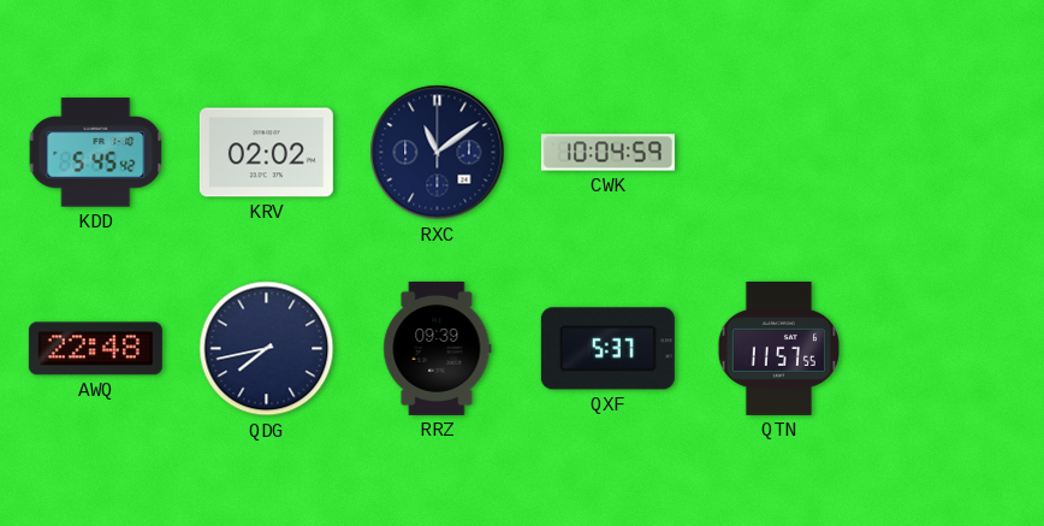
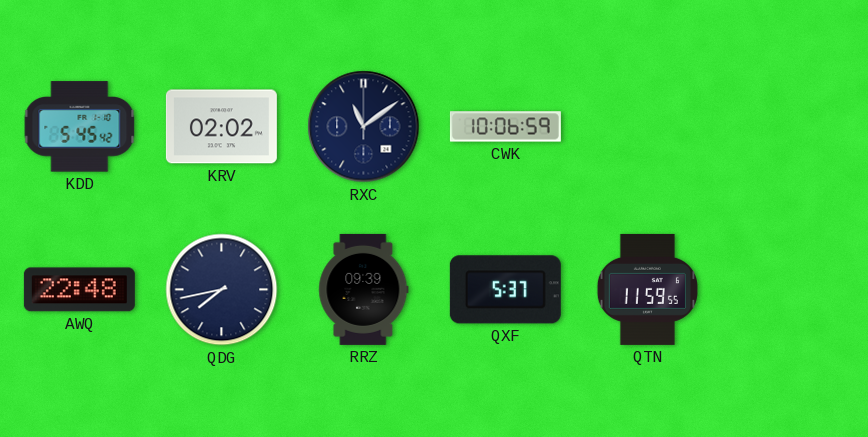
CWK: 10:04 -> 10:06 (505, 127)
QTN: 11:57 -> 11:59 (647, 289)
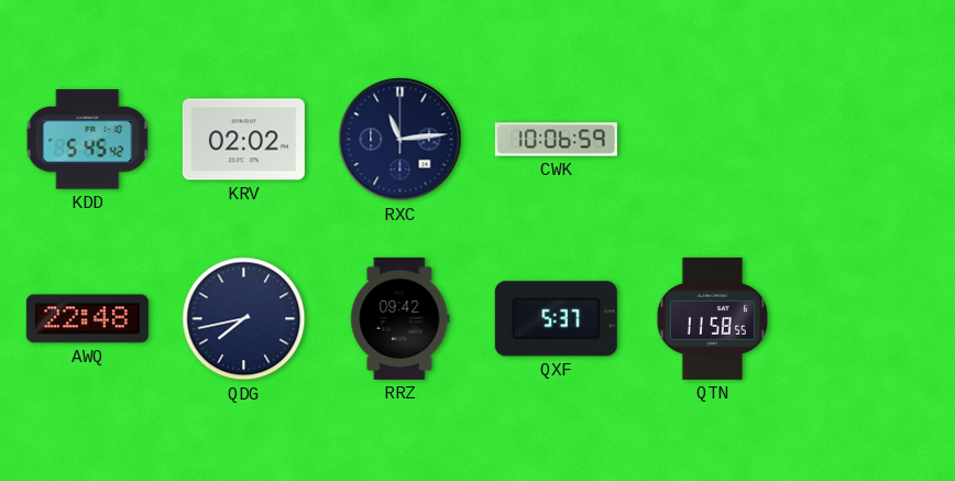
RXC: 11:09 -> 11:14 (400, 140)
RRZ: 09:39 -> 09:42 (400, 318)
QTN: 11:59 -> 11:58 (712, 318)
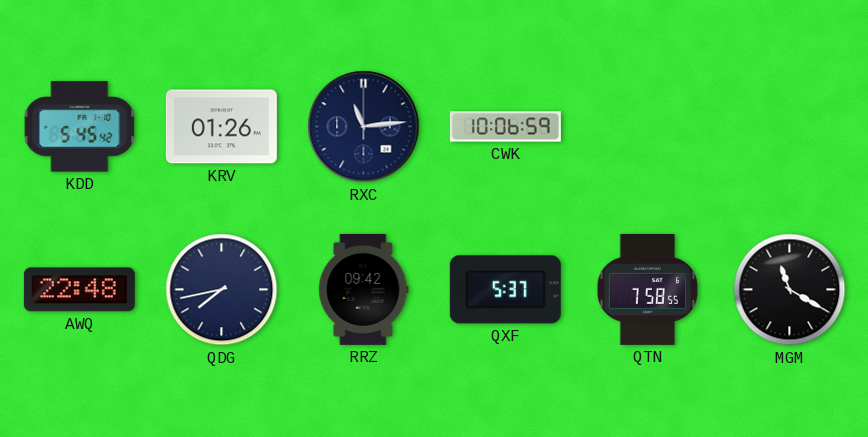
KRV: 02:02 -> 01:26 (221, 127)
QTN: 11:58 -> 7:58 (647, 289)
MGM: none -> 11:20 (790, 290)
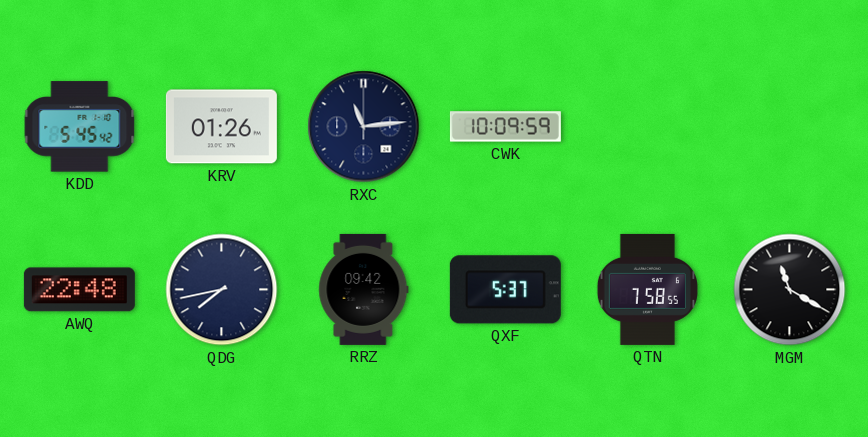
CWK: 10:06 -> 10:09 (505, 127)
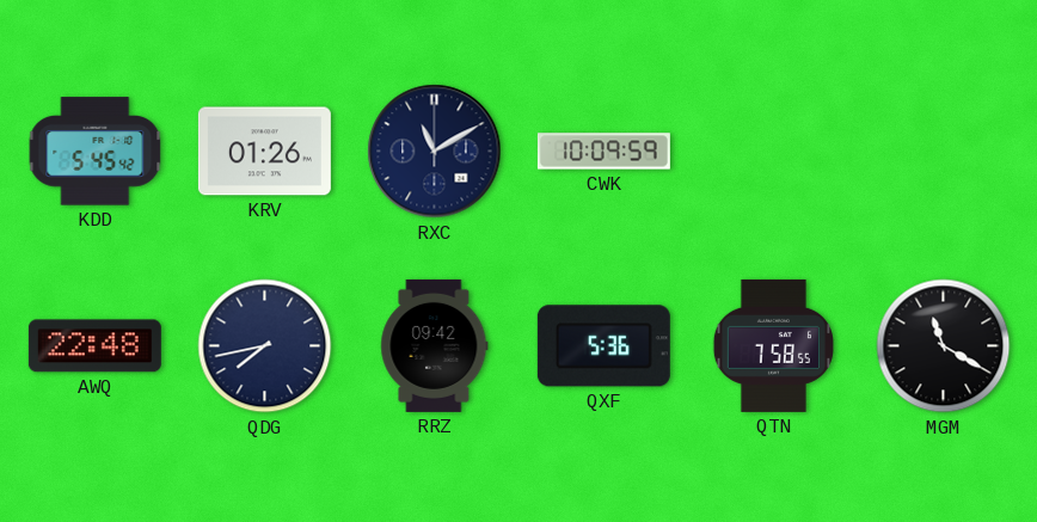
RXC: 11:14 -> 11:10 (435, 152)
QXF: 5:37 -> 5:36 (603, 346)
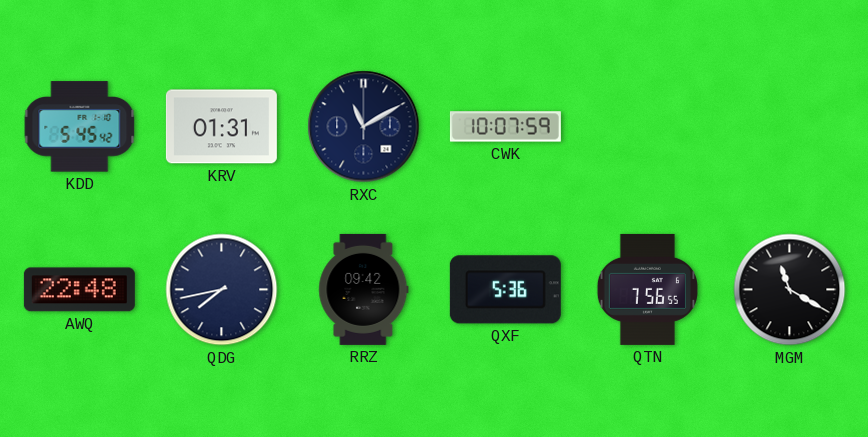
KRV: 01:26 -> 01:31 (221, 127)
CWK: 10:09 -> 10:07 (505, 127)
QTN: 7:58 -> 7:56 (647, 289)
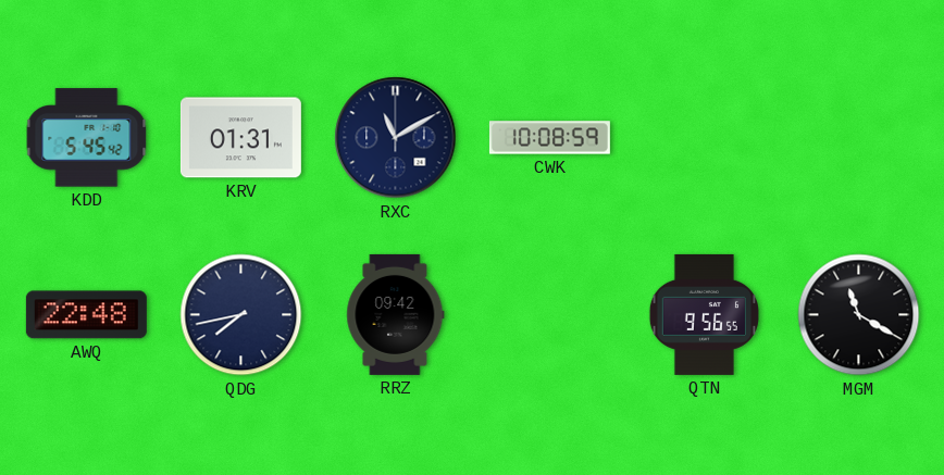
CWK: 10:07 -> 10:08 (549, 138)
QXF: 5:36 -> none (505, 290)
QTN: 7:56 -> 9:56 (704, 314)
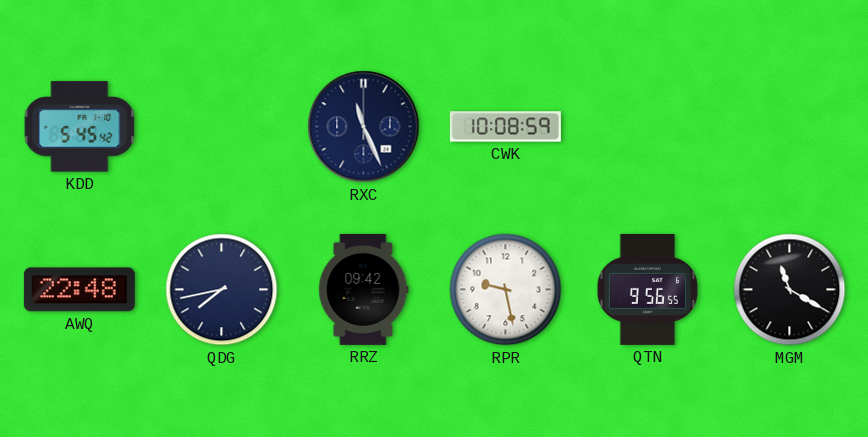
KRV: 01:31 -> none (240, 138)
RXC: 11:10 -> 11:26 (364, 127)
RPR: none -> 9:28 (506, 290)
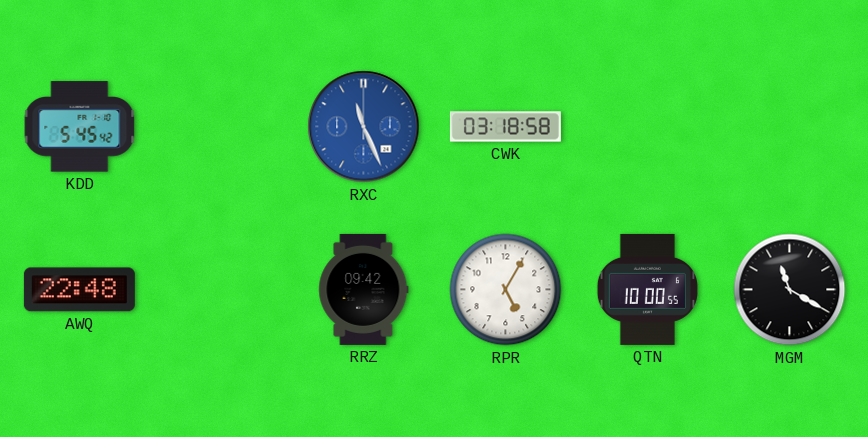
RXC dial: navy -> blue (364, 127)
CWK: 10:08 -> 03:18 (505, 127)
QDG: 7:43 -> none (222, 290)
RPR: 9:28 -> 5:05 (506, 290)
QTN: 9:56 -> 10:00 (647, 289)
